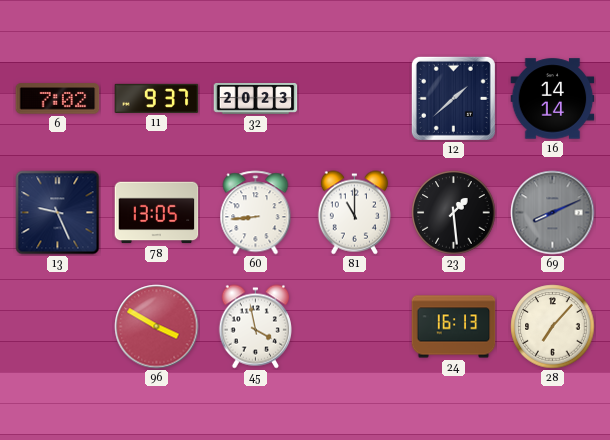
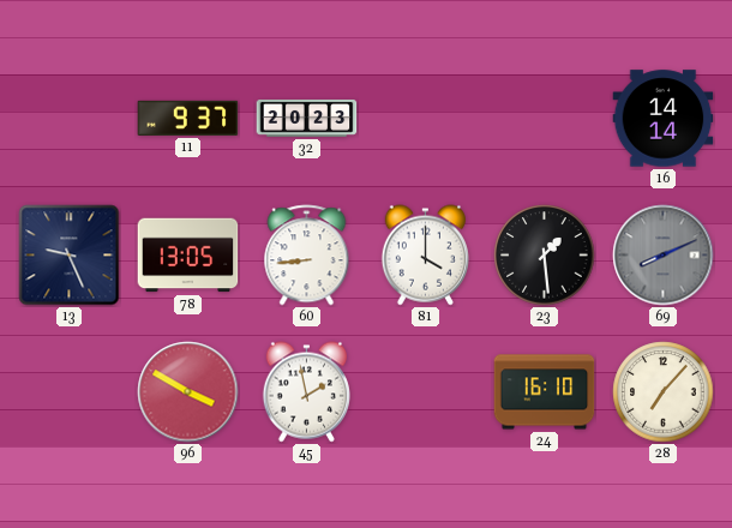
6: 7:02 -> none (58, 99)
12: 1:38 -> none (453, 98)
81: 11:00 -> 4:00 (425, 256)
45: 3:58 -> 1:58 (306, 392)
24: 16:13 -> 16:10 (545, 392)
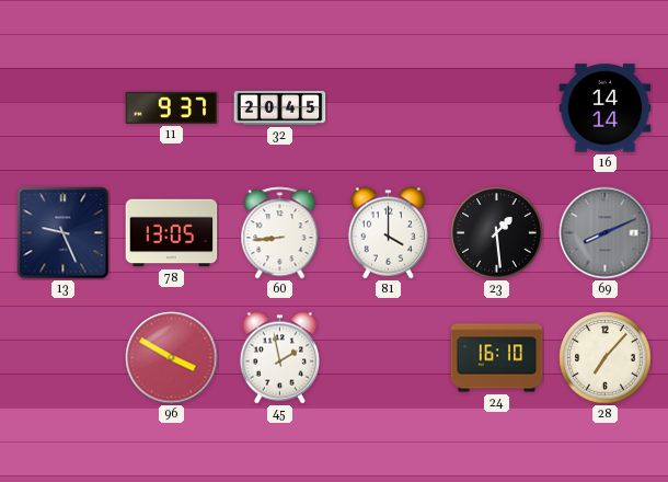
32: 20:23 -> 20:45 (280, 107)
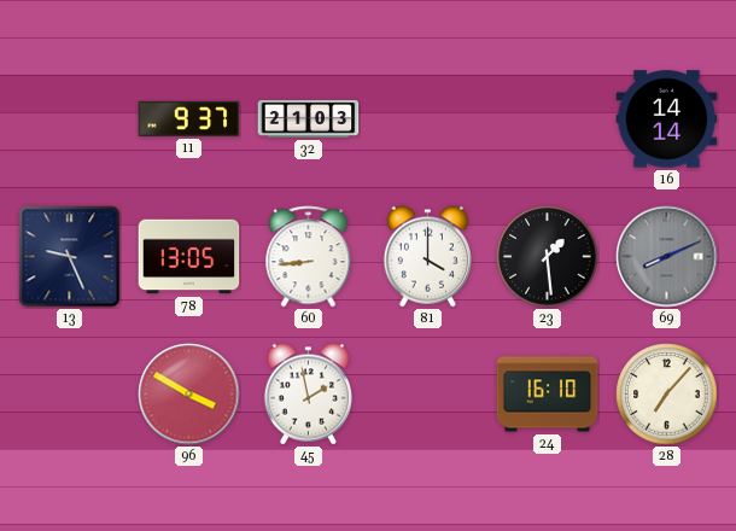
32: 20:45 -> 21:03 (309, 118)
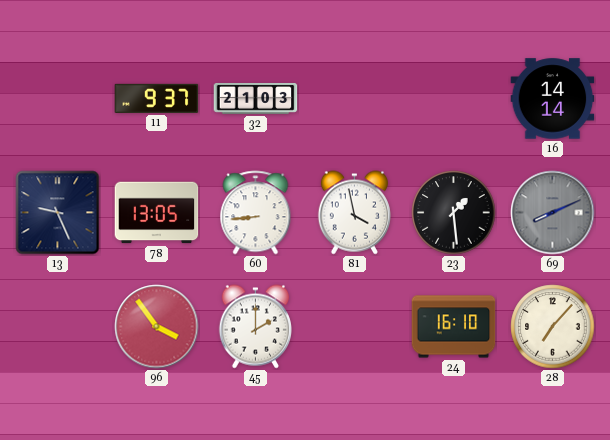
81: 4:00 -> 3:58 (354, 213)
96: 3:50 -> 3:54 (157, 327)
45: 1:58 -> 2:00 (255, 327)
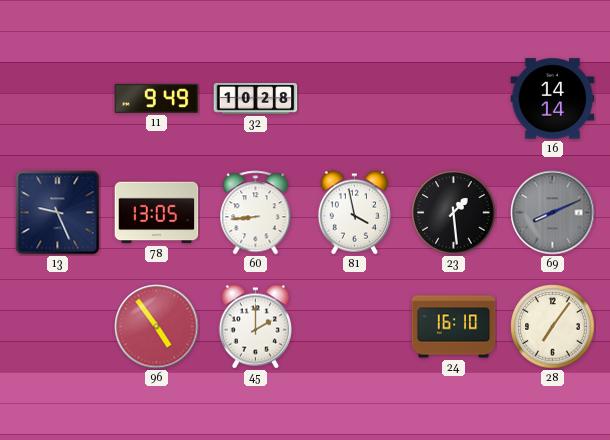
11: 9:37 -> 9:49 (157, 98)
32: 21:03 -> 10:28 (256, 98)
96: 3:54 -> 4:54 (157, 327)
28: 7:07 -> 7:06 (553, 327)
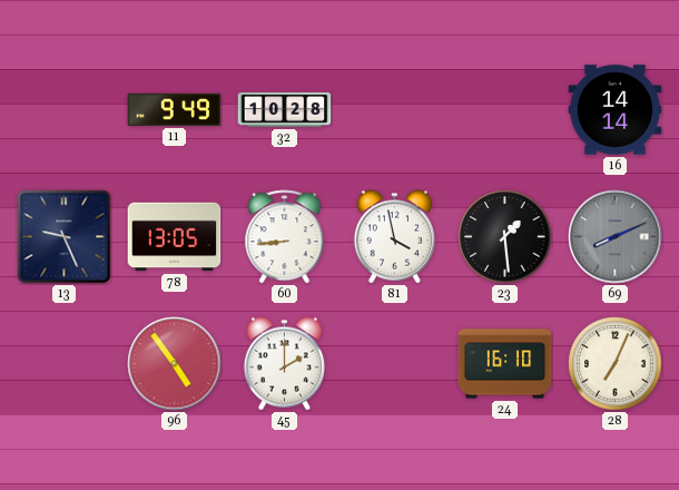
28: 7:06 -> 7:04 (616, 364)
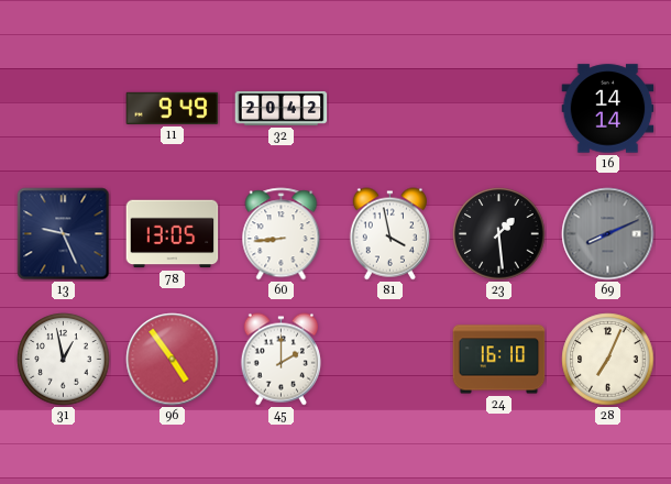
32: 10:28 -> 20:42 (282, 108)
31: none -> 12:58 (64, 360)
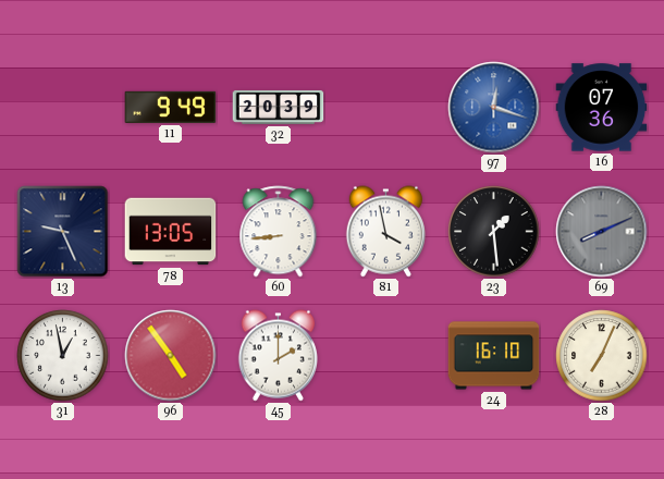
32: 20:42 -> 20:39 (279, 107)
97: none -> 12:18 (494, 108)
16: 14:14 -> 07:36 (602, 108)
